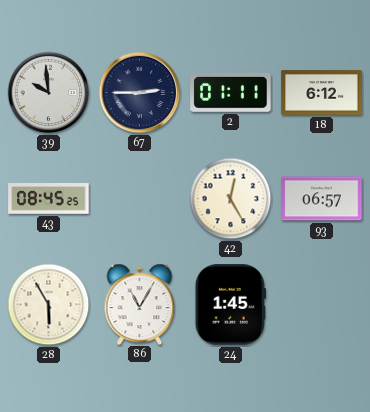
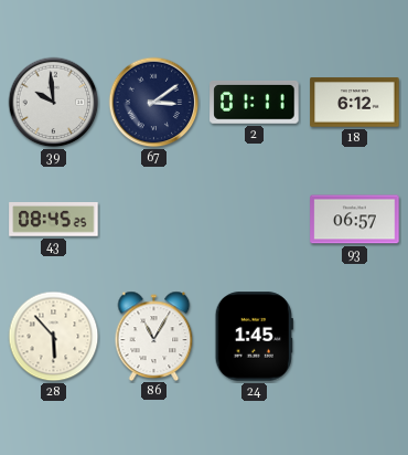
67: 2:45 -> 3:09 (154, 103)
42: 12:25 -> none (231, 199)
28: 5:55 -> 5:53 (54, 337)
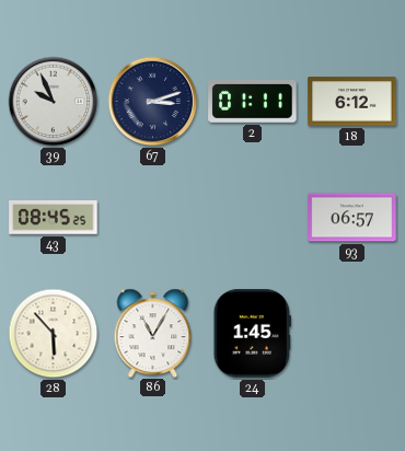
39: 9:59 -> 9:56 (54, 102)
67: 3:09 -> 3:12 (153, 102)
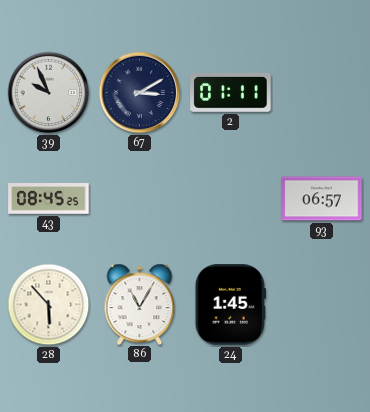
67: 3:12 -> 3:10 (140, 93)
18: 6:12 -> none (352, 102)
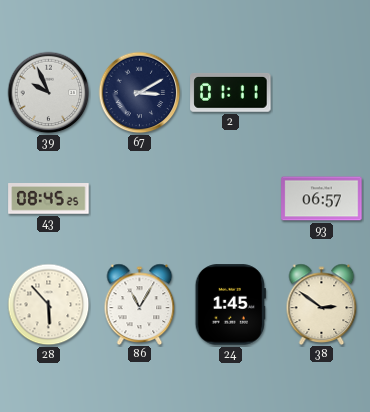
38: none -> 2:51 (322, 304)
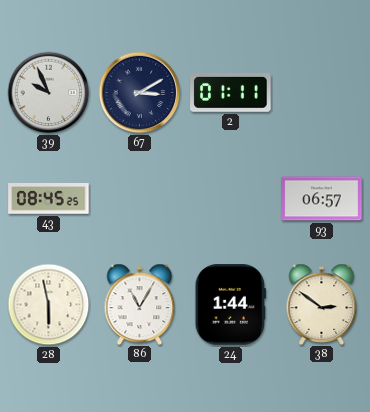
28: 5:53 -> 5:58 (49, 305)
24: 1:45 -> 1:44 (230, 305)
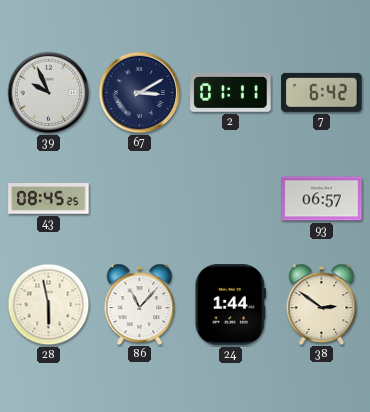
7: none -> 6:42 (322, 92)
86: 11:05 -> 11:07 (140, 304)
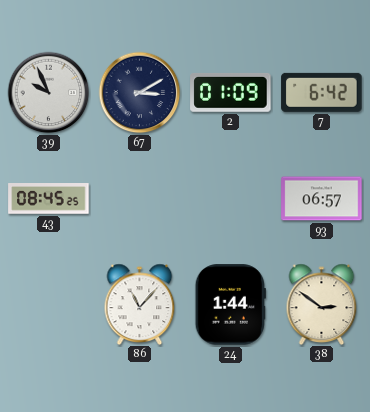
2: 01:11 -> 01:09 (231, 92)
28: 5:58 -> none (49, 305)
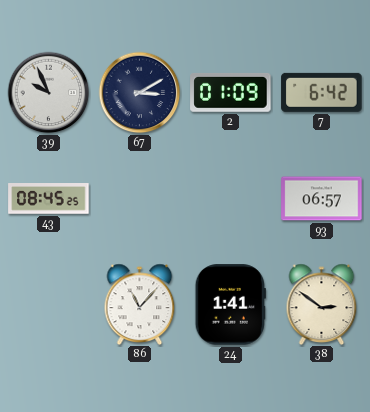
24: 1:44 -> 1:41 (230, 305)
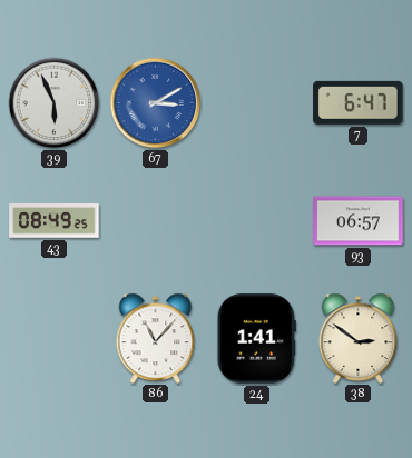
39: 9:56 -> 5:56 (55, 103)
67 dial: navy -> blue (156, 103)
2: 01:09 -> none (231, 92)
7: 6:42 -> 6:47 (359, 102)
43: 08:45 -> 08:49 (55, 221)
